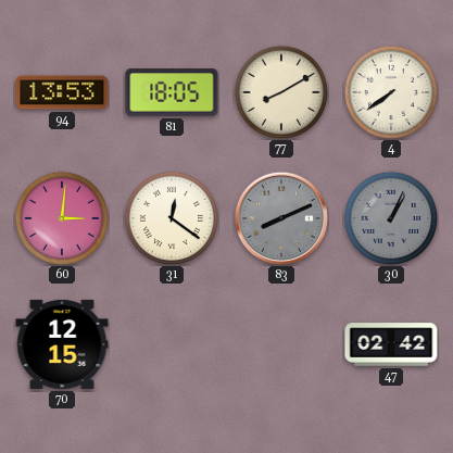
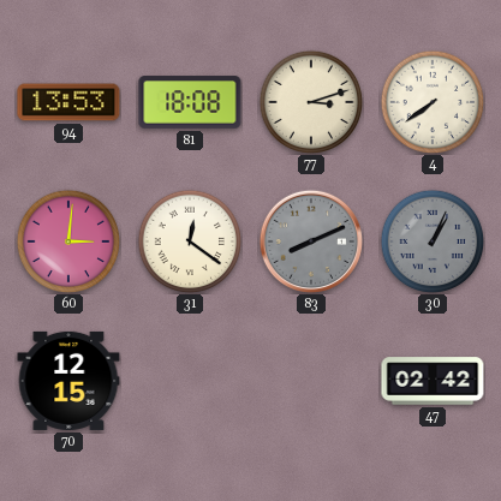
81: 18:05 -> 18:08 (190, 102)
77: 8:10 -> 3:12 (311, 102)
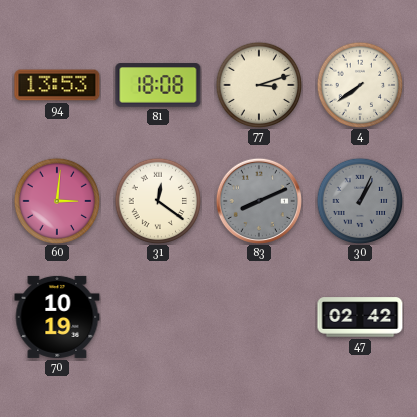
70: 12:15 -> 10:19 (57, 317)
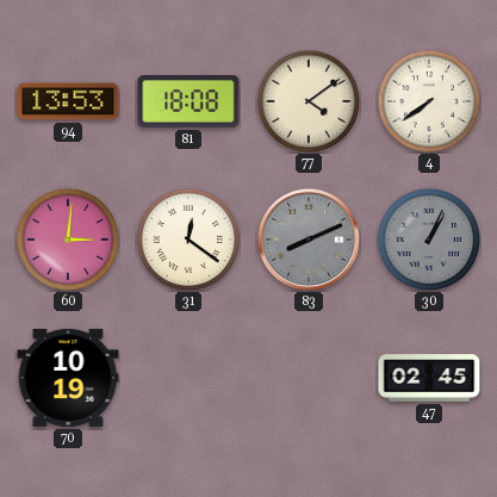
77: 3:12 -> 4:09 (309, 101)
47: 02:42 -> 02:45 (429, 378)
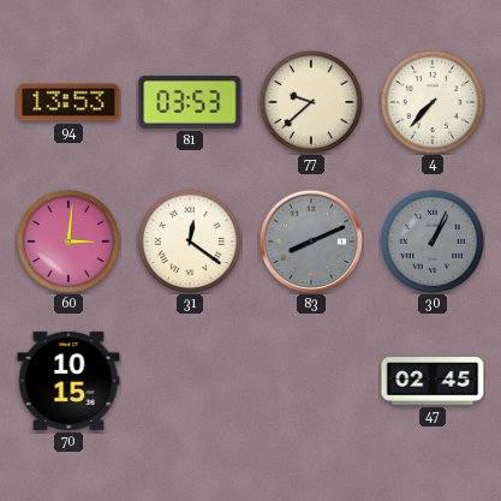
81: 18:08 -> 03:53 (190, 102)
77: 4:09 -> 9:38 (311, 102)
4: 7:39 -> 7:37 (433, 102)
70: 10:19 -> 10:15 (68, 381)
